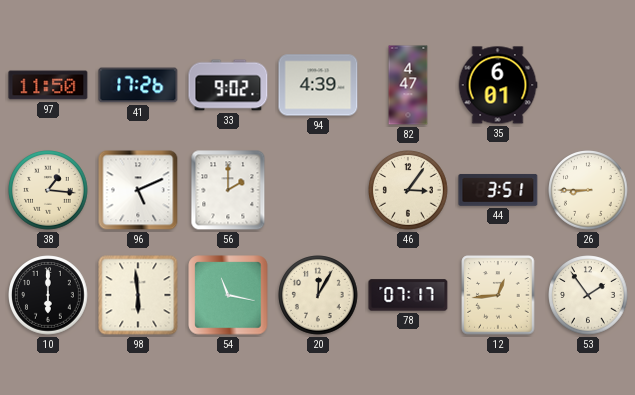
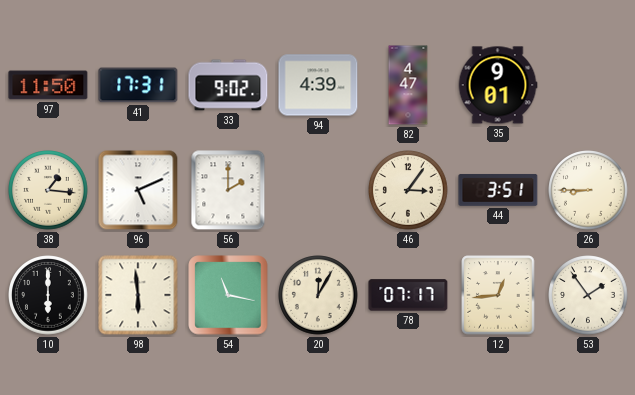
41: 17:26 -> 17:31 (138, 85)
35: 6:01 -> 9:01 (498, 85)
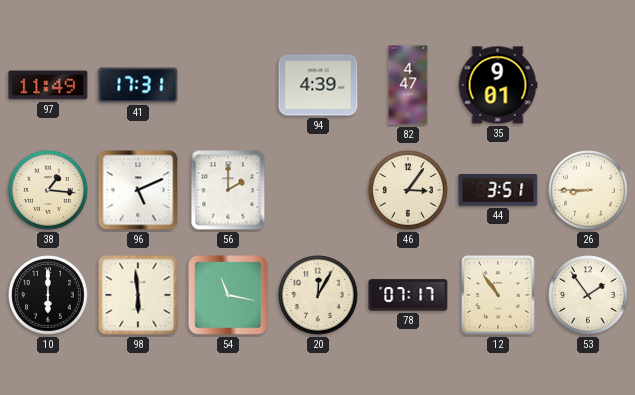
97: 11:50 -> 11:49 (48, 85)
33: 9:02 -> none (228, 85)
12: 12:44 -> 10:54 (498, 295)
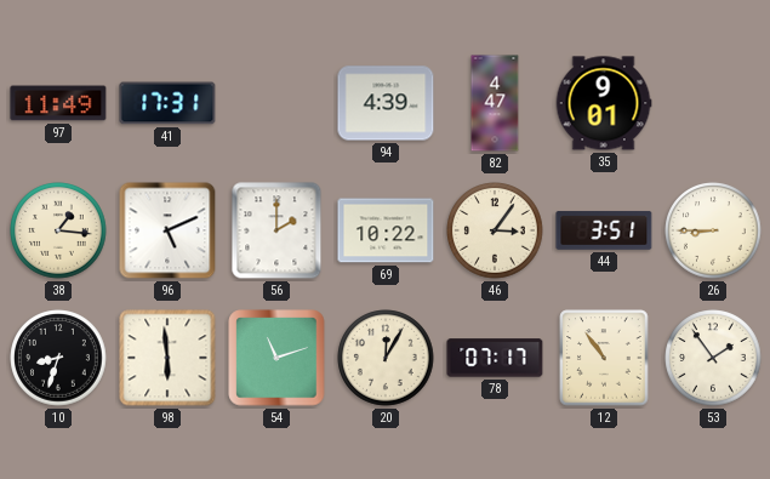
69: none -> 10:22 (386, 230)
10: 6:00 -> 8:33 (58, 358)
54: 11:17 -> 11:12 (276, 358)
